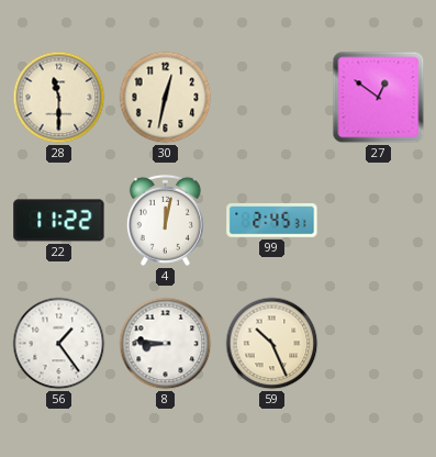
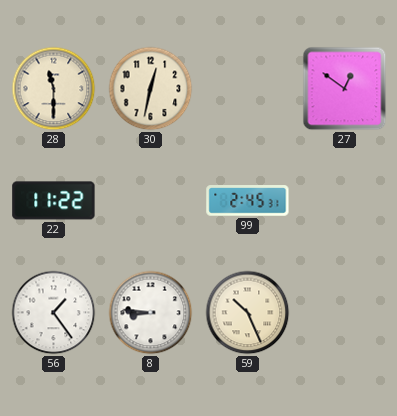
4: 12:02 -> none (165, 220)
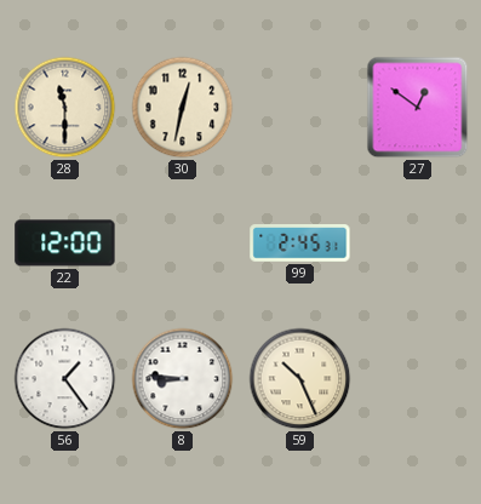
22: 11:22 -> 12:00 (65, 244)
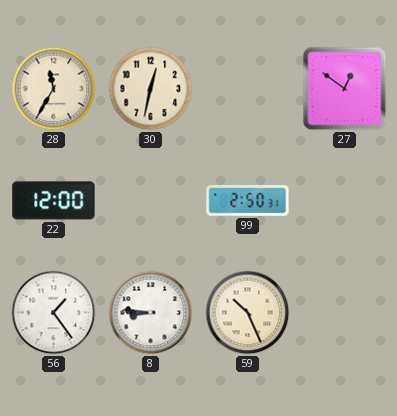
28: 11:30 -> 11:35 (54, 89)
99: 2:45 -> 2:50 (248, 201)
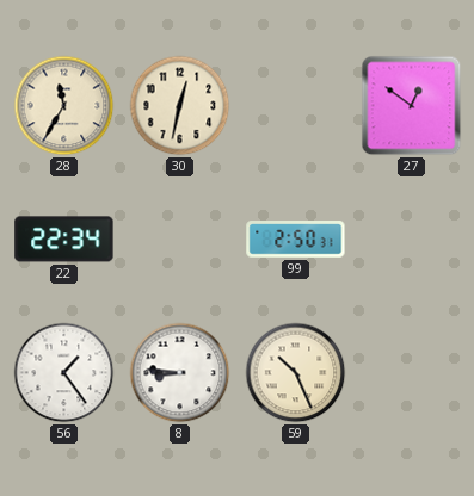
22: 12:00 -> 22:34 (64, 240)
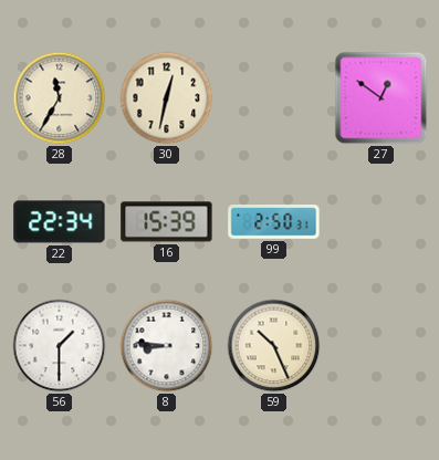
16: none -> 15:39 (167, 222)
56: 1:24 -> 1:30 (60, 346)
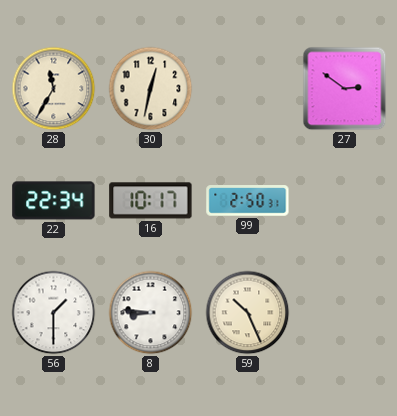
27: 12:51 -> 2:51 (345, 89)
16: 15:39 -> 10:17 (151, 201)
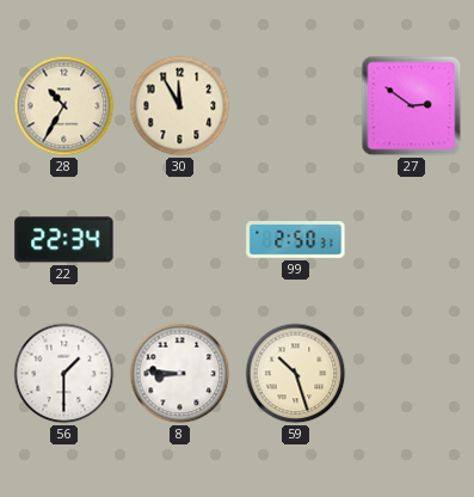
28: 11:35 -> 10:35 (64, 106)
30: 12:32 -> 11:55 (180, 106)
16: 10:17 -> none (151, 201)
59: 10:26 -> 10:27 (296, 374)
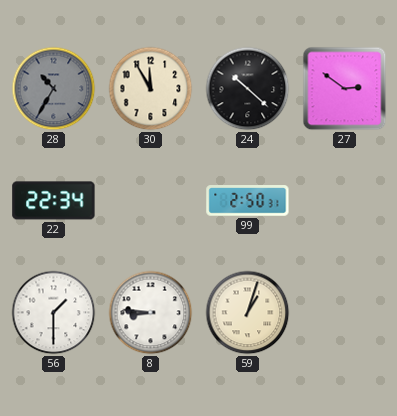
28 dial: cream -> grey (54, 89)
24: none -> 10:22 (248, 89)
59: 10:27 -> 1:03 (248, 313)
